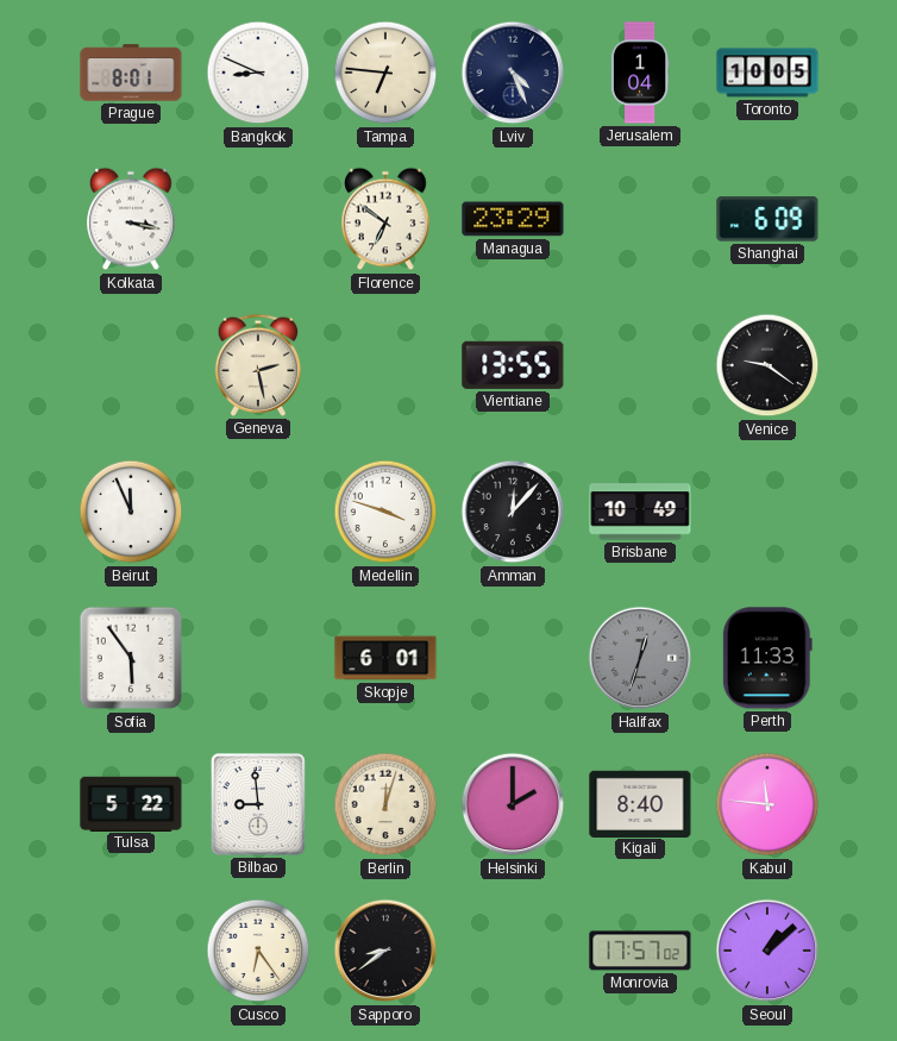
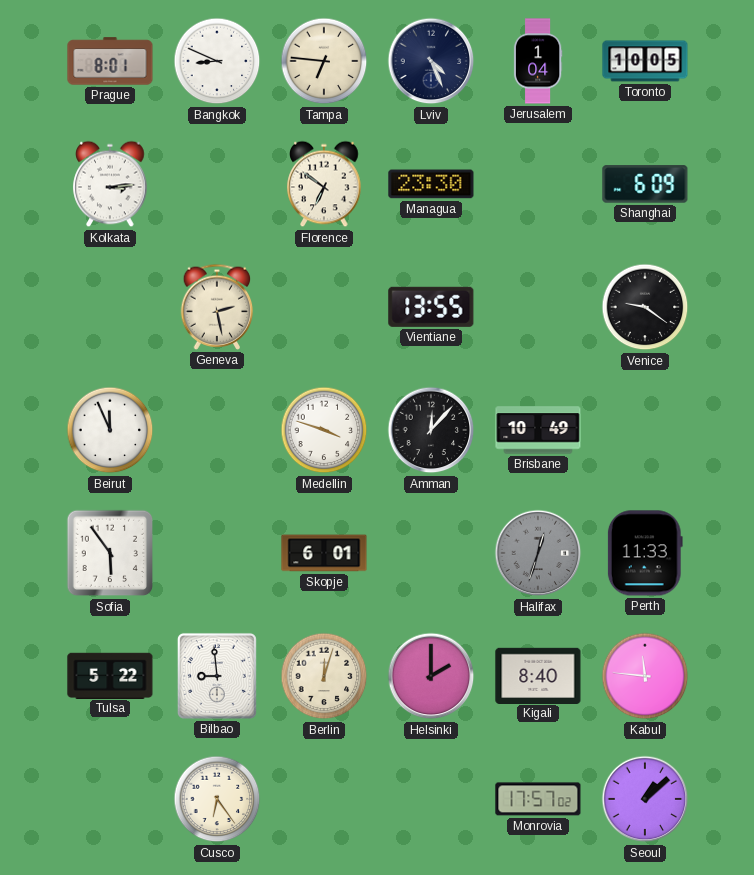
Kolkata: 3:17 -> 3:14 (110, 184)
Managua: 23:29 -> 23:30 (431, 184)
Sapporo: 8:39 -> none (385, 951)
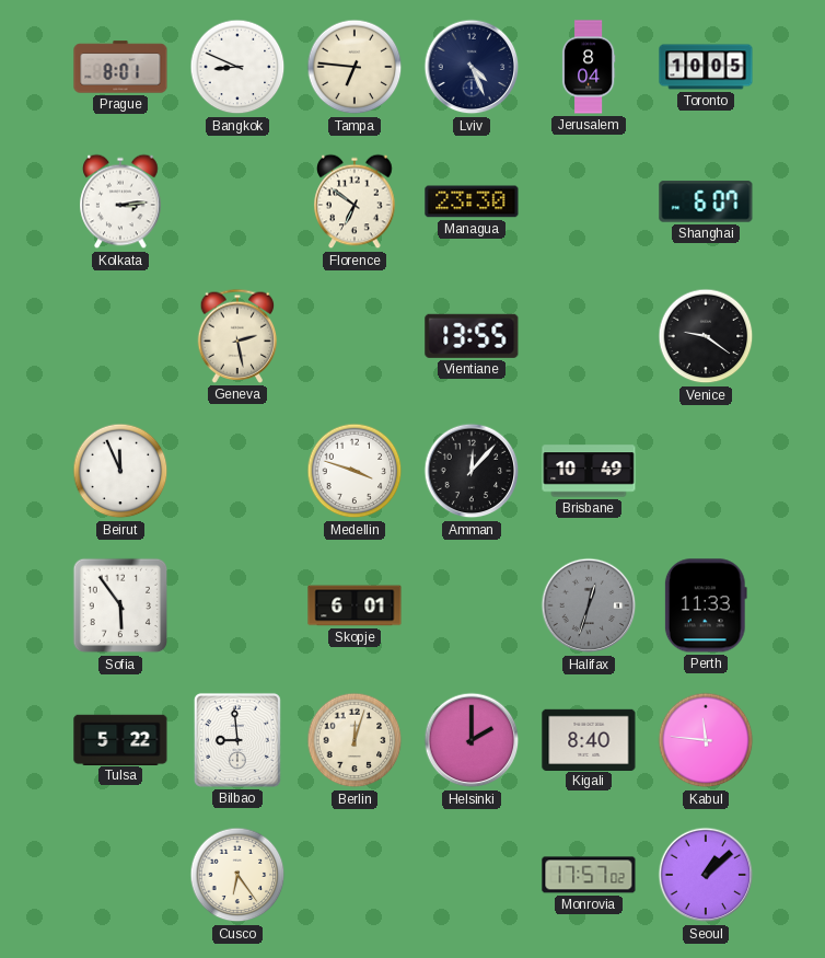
Jerusalem: 1:04 -> 8:04 (589, 67)
Shanghai: 6:09 -> 6:07 (706, 201)
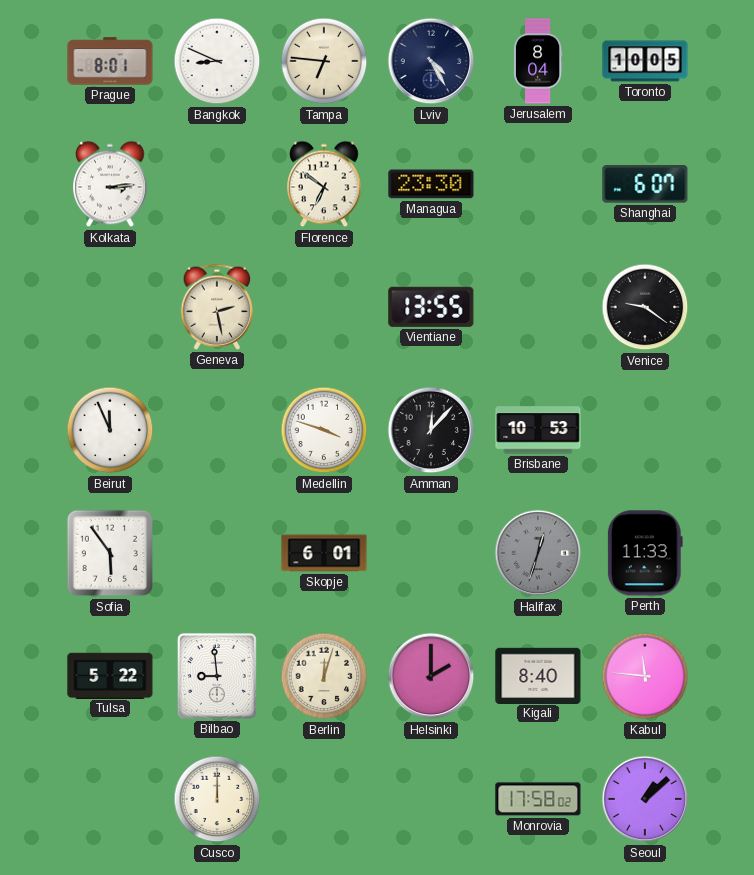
Lviv: 4:26 -> 4:25 (431, 61)
Brisbane: 10:49 -> 10:53 (538, 430)
Cusco: 6:24 -> 12:00 (217, 799)
Monrovia: 17:57 -> 17:58 (538, 799)
